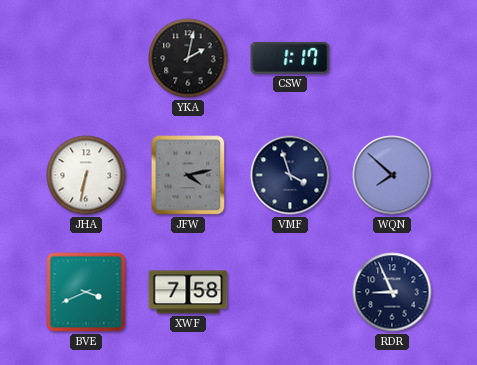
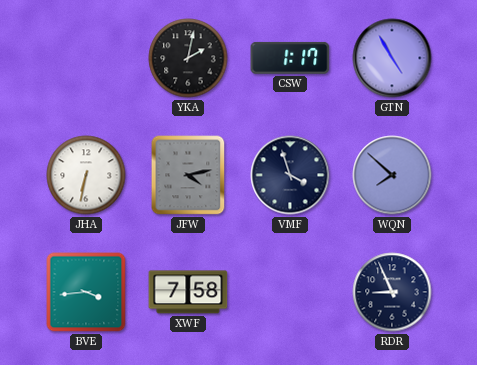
GTN: none -> 4:55 (392, 58)
BVE: 3:41 -> 3:44 (86, 292)
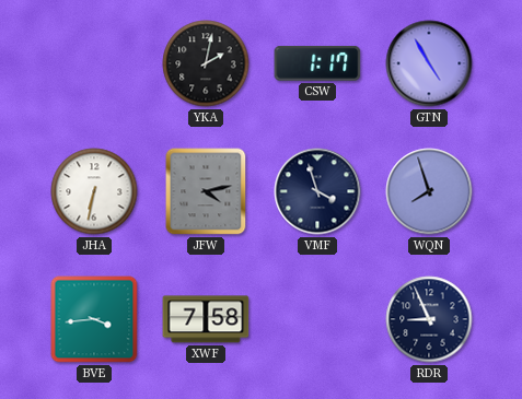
WQN: 7:52 -> 7:57 (429, 191)
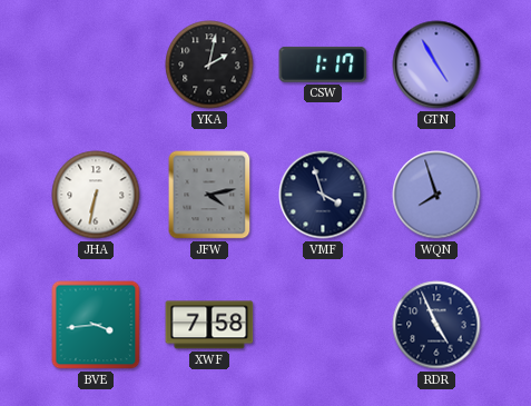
RDR: 8:56 -> 4:56 (436, 325)
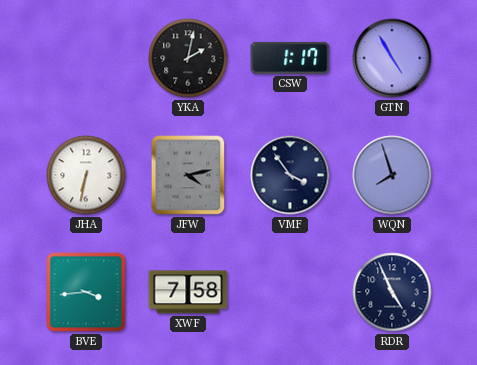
VMF: 3:57 -> 3:54 (290, 175)
